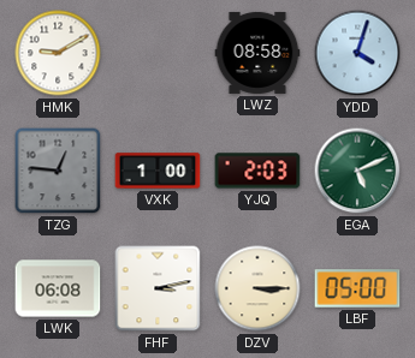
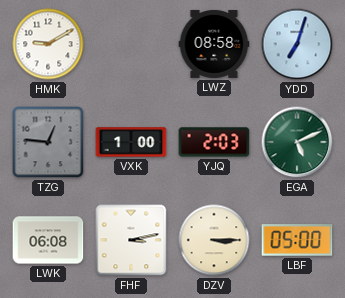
YDD: 4:03 -> 7:03 (297, 44)
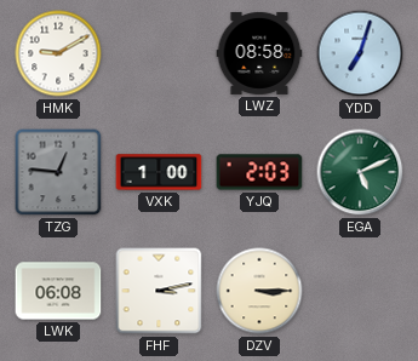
LBF: 05:00 -> none (297, 240)
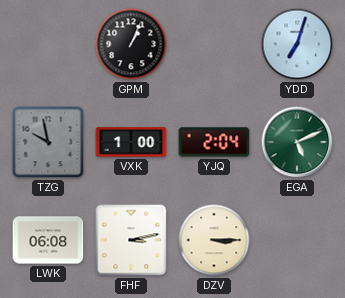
HMK: 9:10 -> none (58, 53)
GPM: none -> 1:04 (131, 44)
LWZ: 08:58 -> none (259, 53)
TZG: 12:46 -> 9:58 (48, 142)
YJQ: 2:03 -> 2:04 (214, 142)
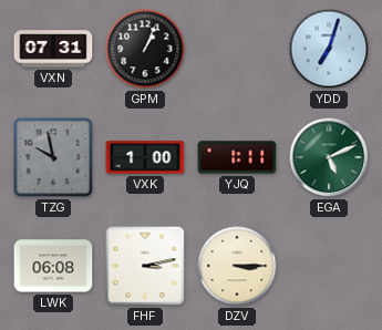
VXN: none -> 07:31 (53, 49)
YJQ: 2:04 -> 1:11 (237, 157)
